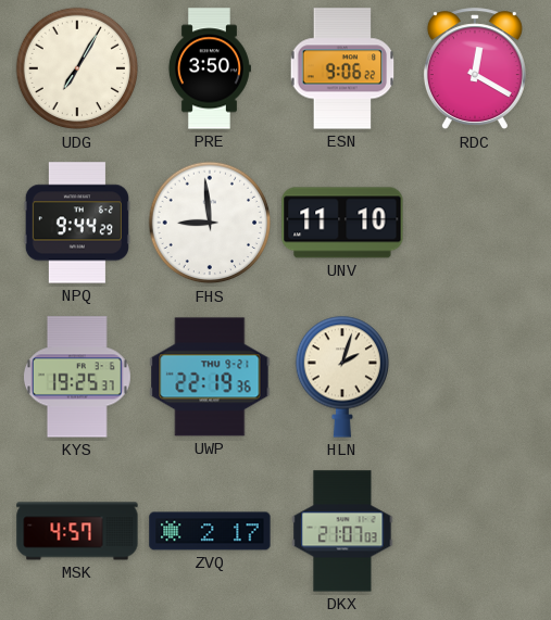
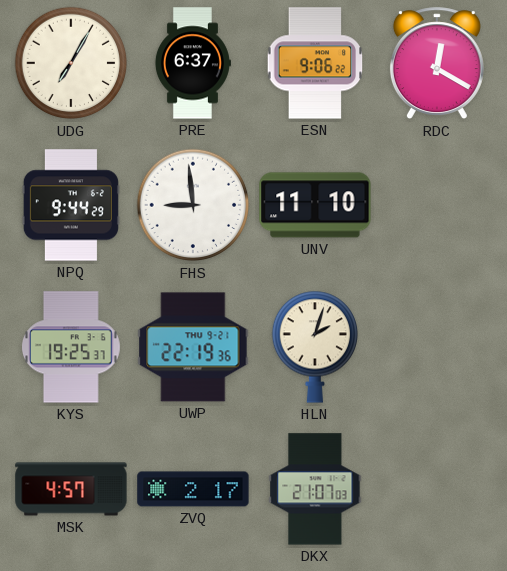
PRE: 3:50 -> 6:37 (192, 63)
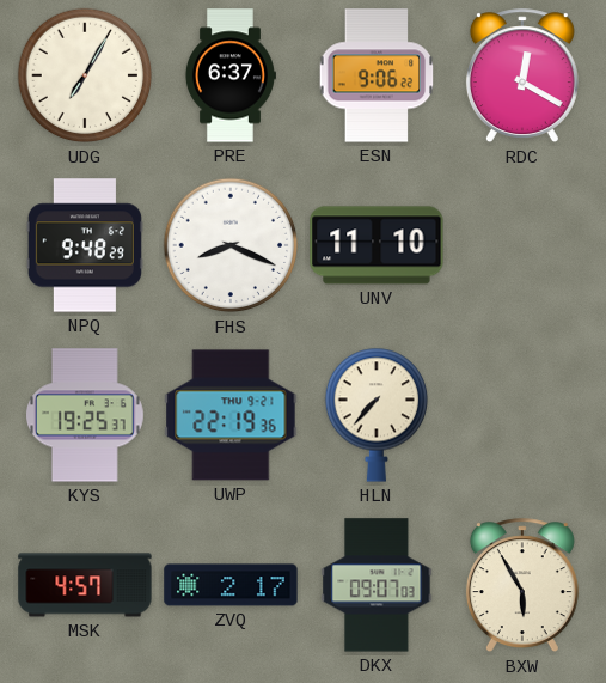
NPQ: 9:44 -> 9:48 (85, 245)
FHS: 8:59 -> 8:19 (231, 245)
HLN: 2:03 -> 7:37 (375, 415)
DKX: 21:07 -> 09:07 (377, 585)
BXW: none -> 5:55 (522, 586)
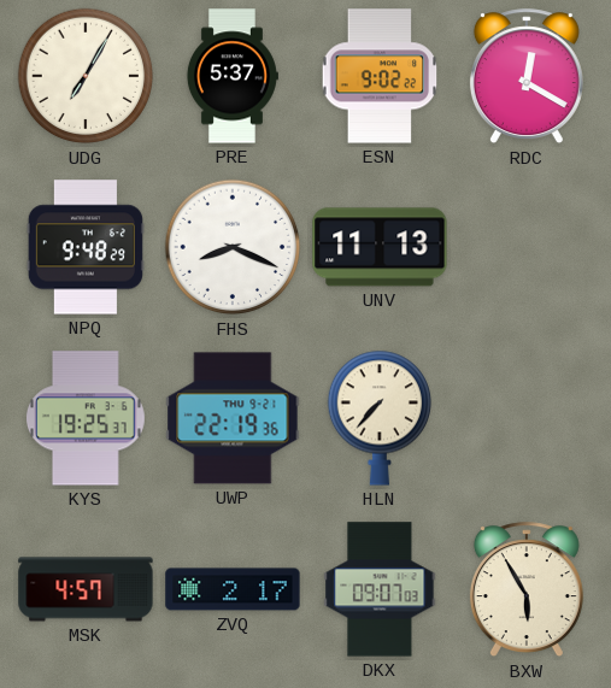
PRE: 6:37 -> 5:37 (231, 76)
ESN: 9:06 -> 9:02 (380, 76)
UNV: 11:10 -> 11:13 (380, 247)
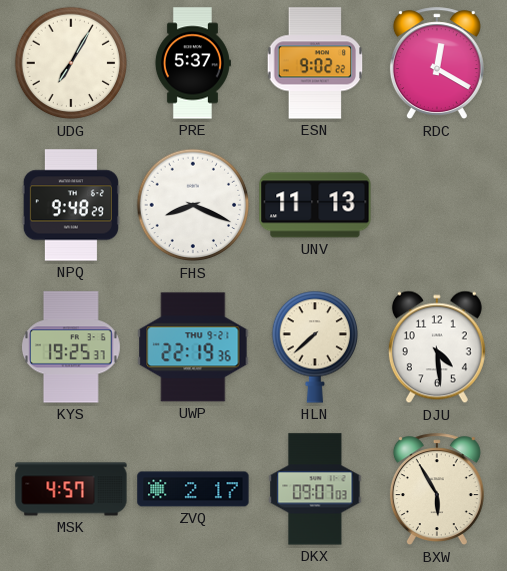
HLN: 7:37 -> 7:38 (314, 347)
DJU: none -> 4:29 (437, 347)
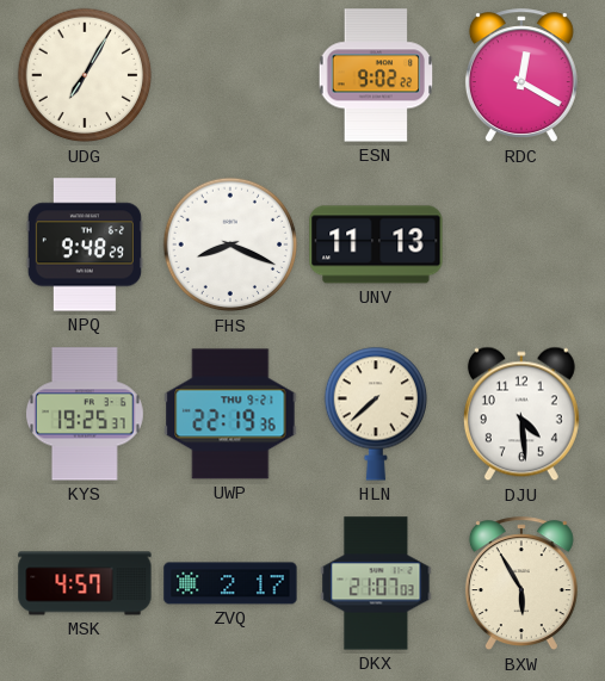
PRE: 5:37 -> none (192, 63)
DKX: 09:07 -> 21:07 (376, 583)
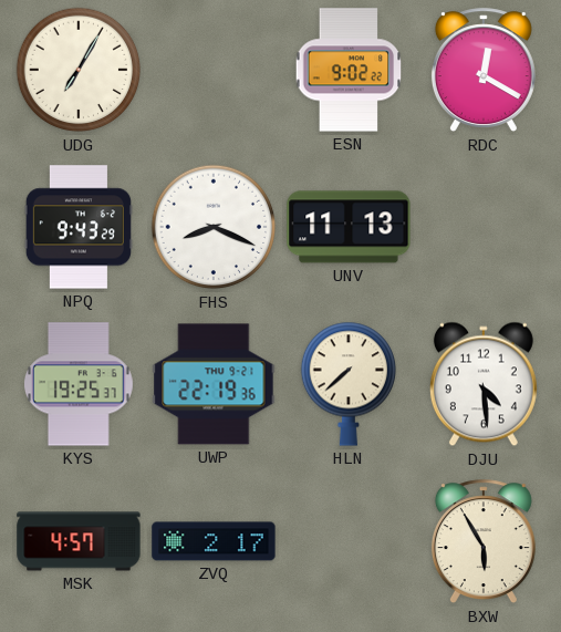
NPQ: 9:48 -> 9:43 (79, 227)
DKX: 21:07 -> none (376, 583)
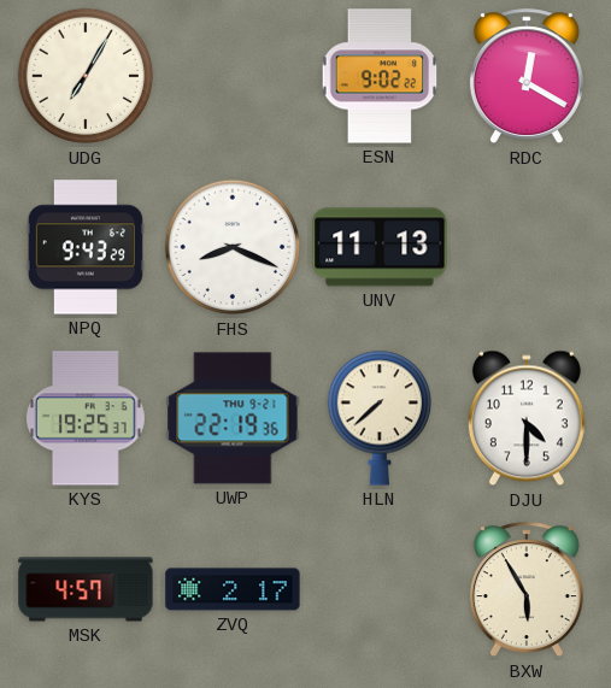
DJU: 4:29 -> 4:30 (527, 418)
